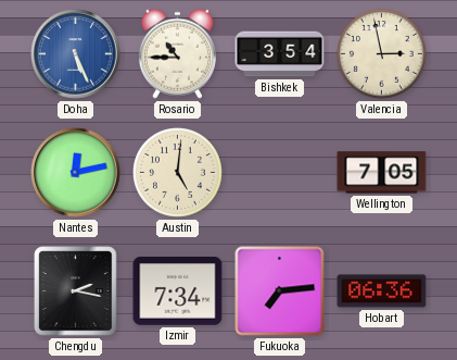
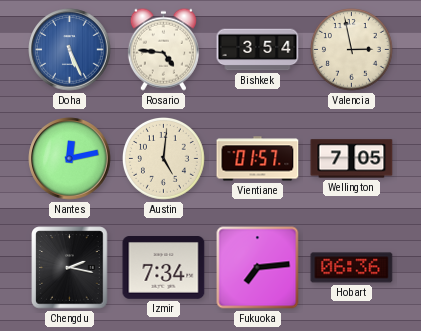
Rosario: 10:45 -> 4:46 (163, 49)
Vientiane: none -> 01:57 (258, 159)
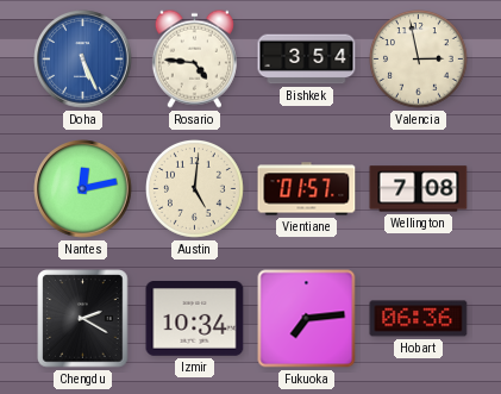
Wellington: 7:05 -> 7:08 (419, 189)
Chengdu: 2:17 -> 2:20 (83, 319)
Izmir: 7:34 -> 10:34 (195, 319)
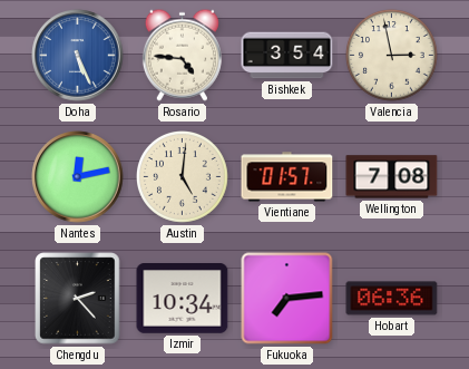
Chengdu: 2:20 -> 2:23 (78, 299)
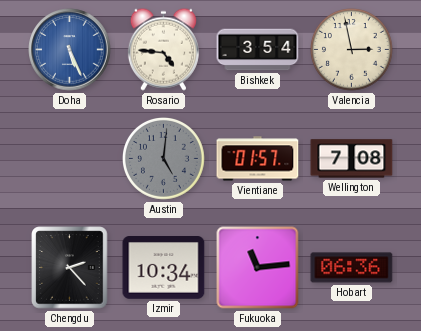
Nantes: 12:13 -> none (78, 177)
Austin dial: cream -> grey (164, 159)
Fukuoka: 7:14 -> 11:14 (258, 268)
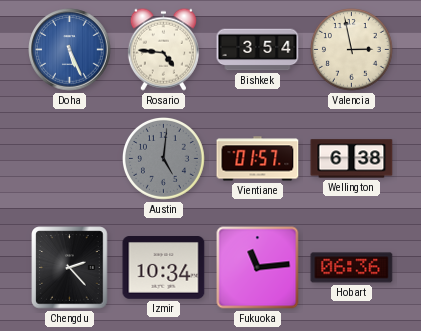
Wellington: 7:08 -> 6:38 (352, 159)
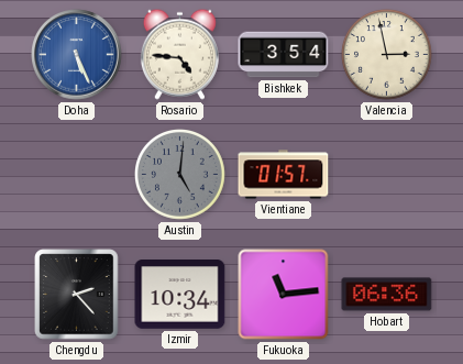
Wellington: 6:38 -> none (352, 159)
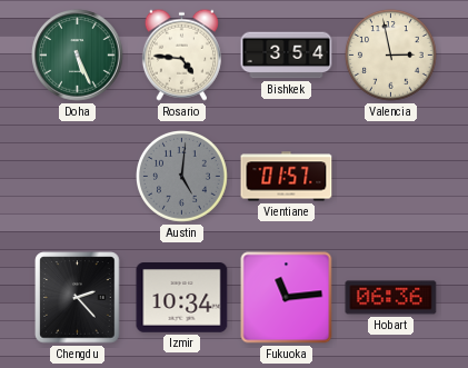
Doha dial: blue -> green (78, 56)
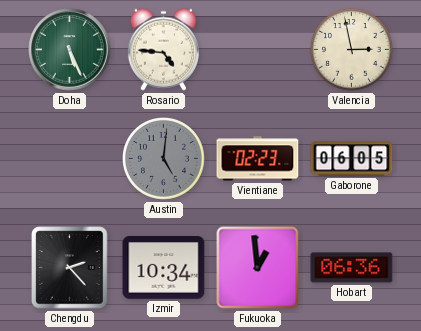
Bishkek: 3:54 -> none (287, 56)
Vientiane: 01:57 -> 02:23 (258, 159)
Gaborone: none -> 06:05 (352, 159)
Fukuoka: 11:14 -> 12:59 (258, 268)
